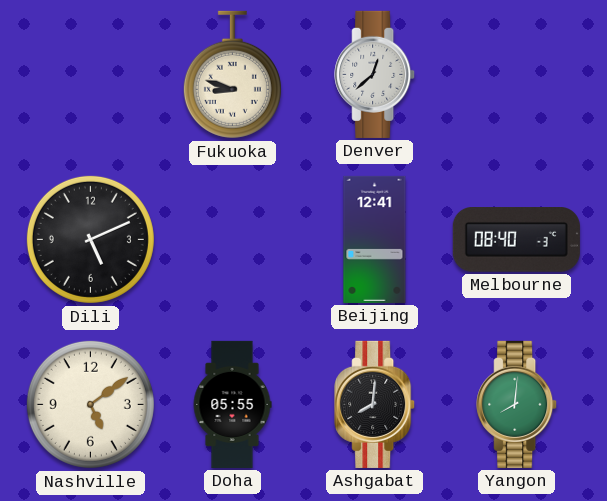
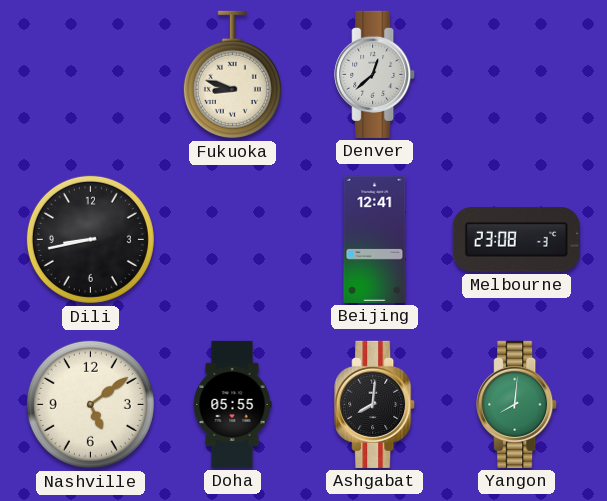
Dili: 5:11 -> 8:43 (90, 239)
Melbourne: 08:40 -> 23:08 (516, 240)
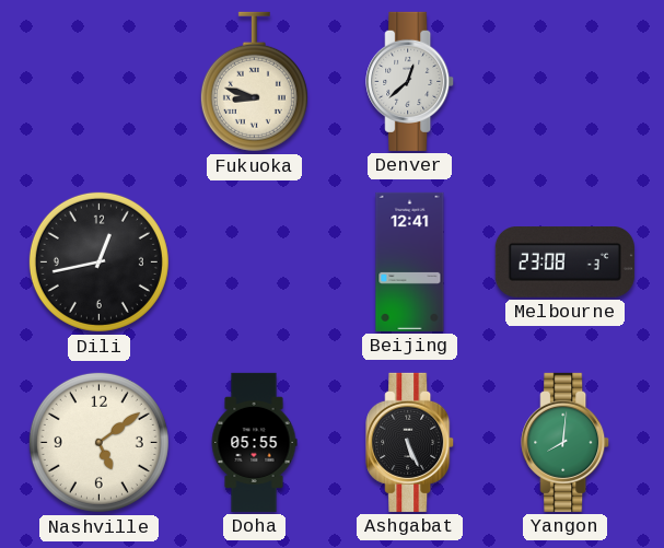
Dili: 8:43 -> 12:43 (98, 261)
Ashgabat: 8:01 -> 5:26 (410, 442)
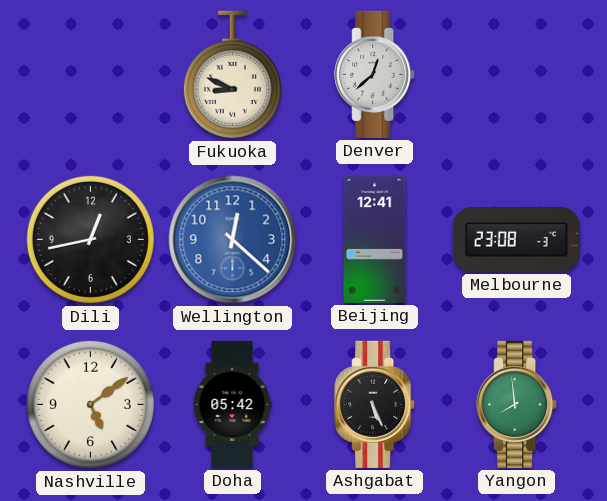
Fukuoka: 8:48 -> 8:49 (232, 75)
Wellington: none -> 12:22 (233, 240)
Doha: 05:55 -> 05:42 (232, 404)
Yangon: 8:01 -> 7:59 (517, 404)
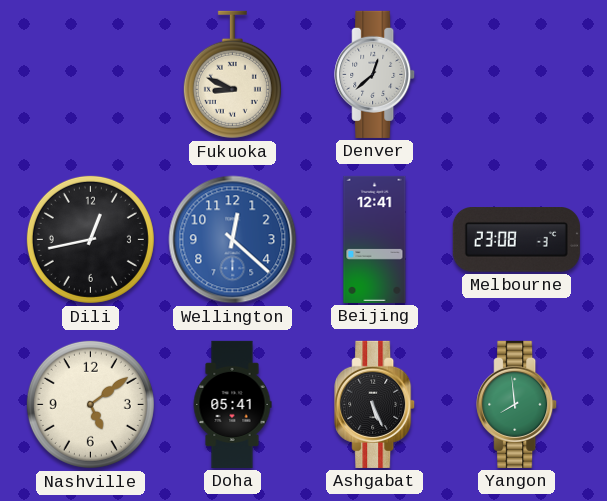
Doha: 05:42 -> 05:41 (232, 404)
